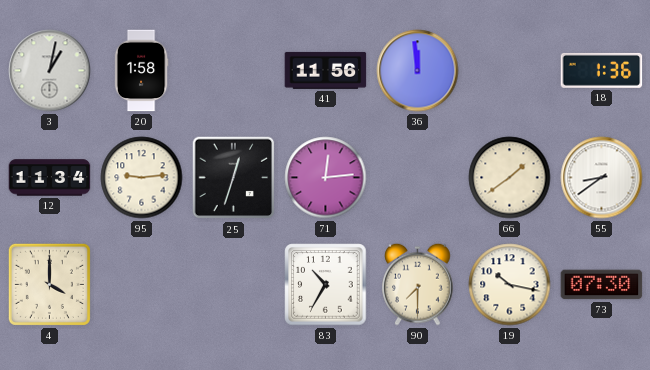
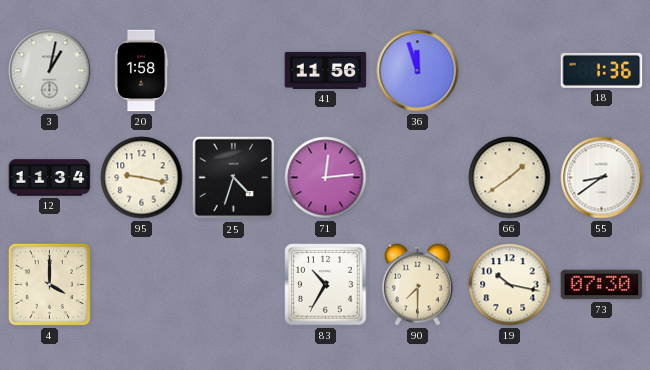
36: 11:59 -> 11:57 (418, 71)
95: 9:14 -> 9:17 (142, 178)
25: 12:33 -> 4:33 (234, 178)
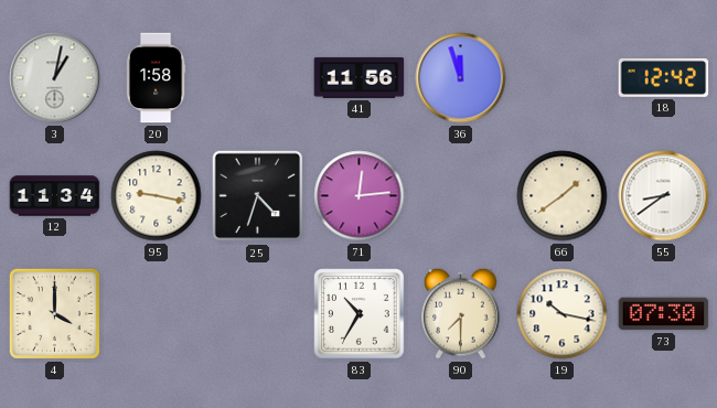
18: 1:36 -> 12:42 (664, 77)
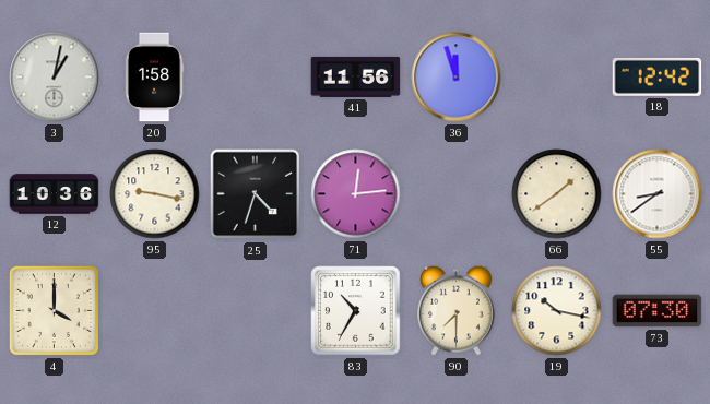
12: 11:34 -> 10:36 (55, 194)
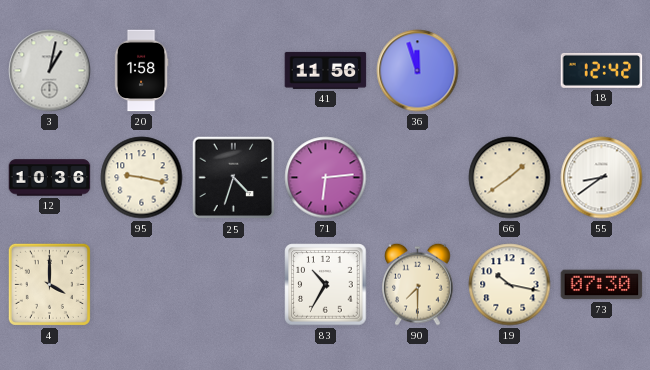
71: 12:14 -> 6:14 (326, 178)
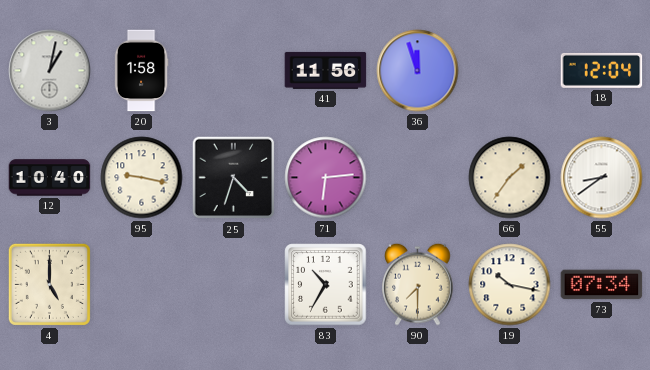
18: 12:42 -> 12:04 (602, 70)
12: 10:36 -> 10:40 (50, 178)
66: 1:39 -> 1:36 (510, 178)
4: 4:00 -> 5:00 (49, 284)
73: 07:30 -> 07:34 (602, 285)
